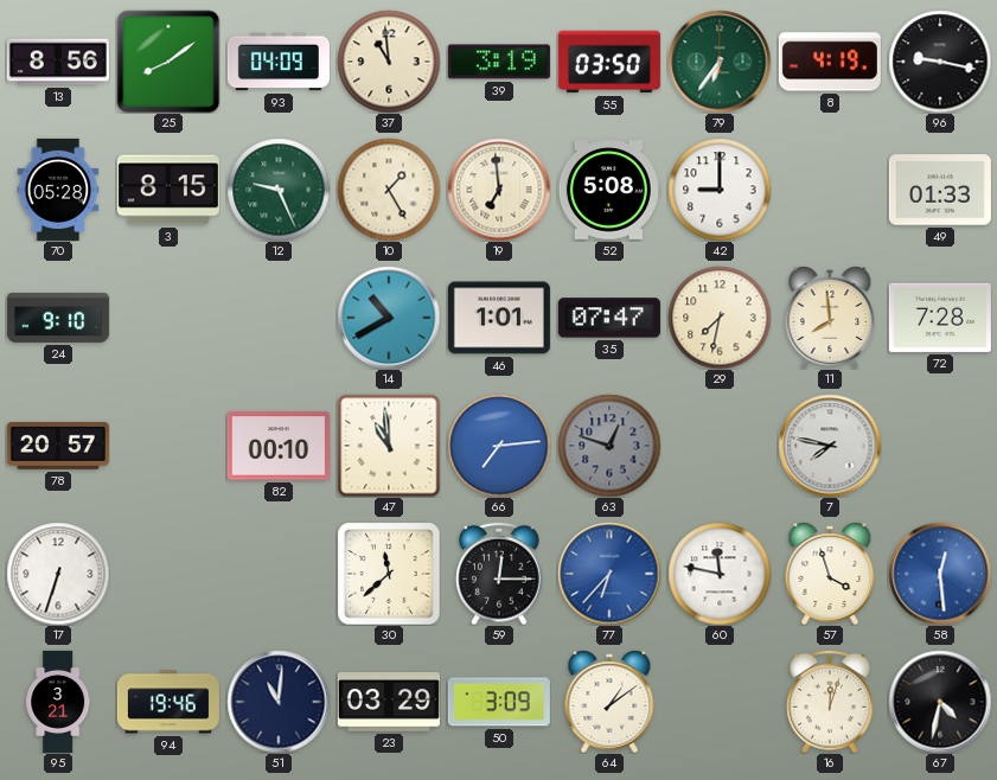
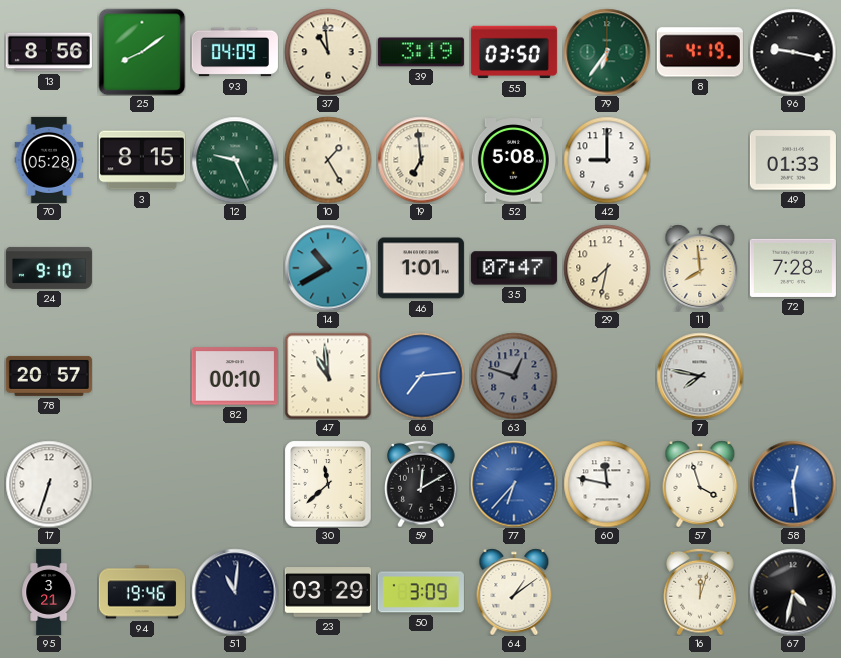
59: 12:15 -> 12:10 (421, 484)
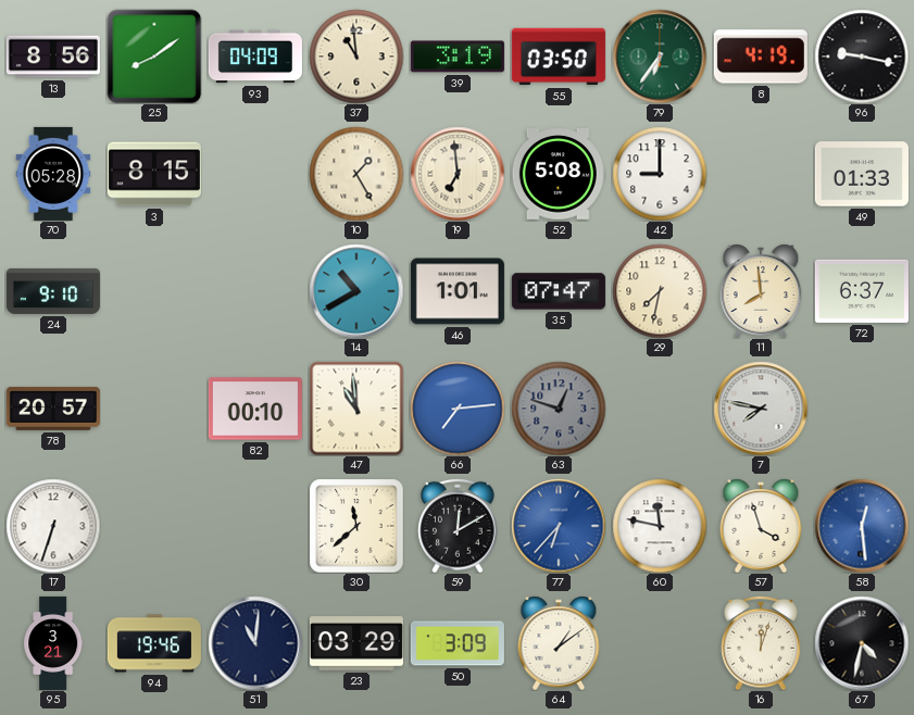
12: 9:26 -> none (235, 160)
72: 7:28 -> 6:37 (862, 291)
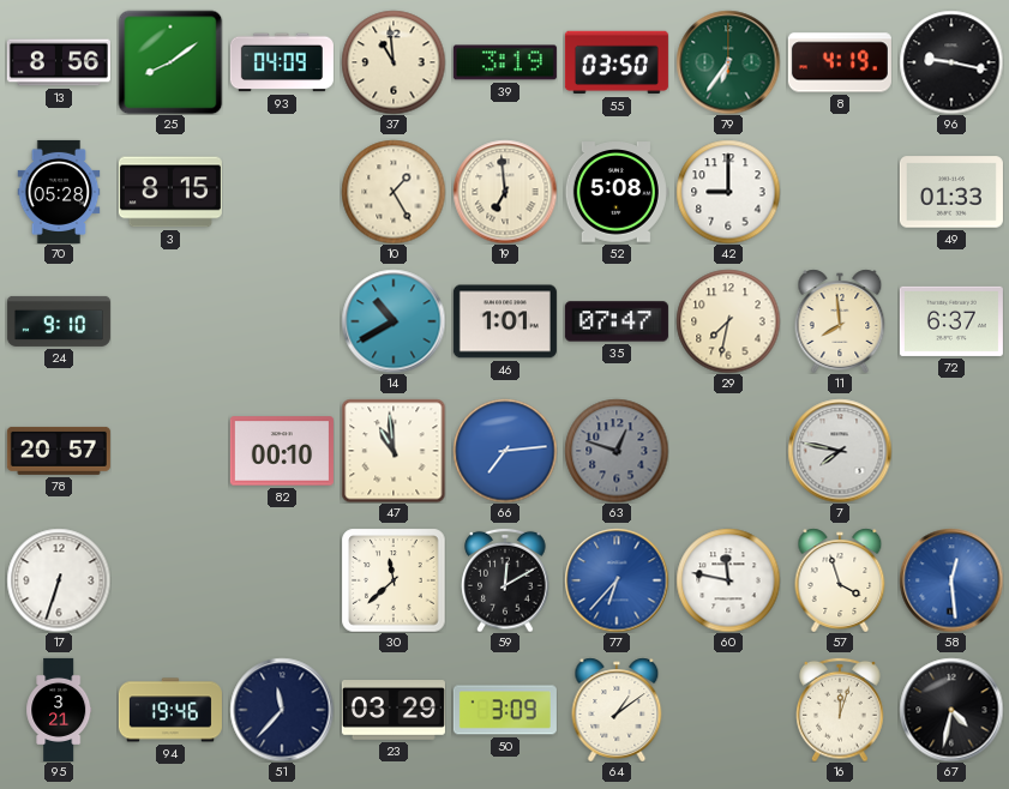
51: 11:01 -> 11:37 (282, 710)
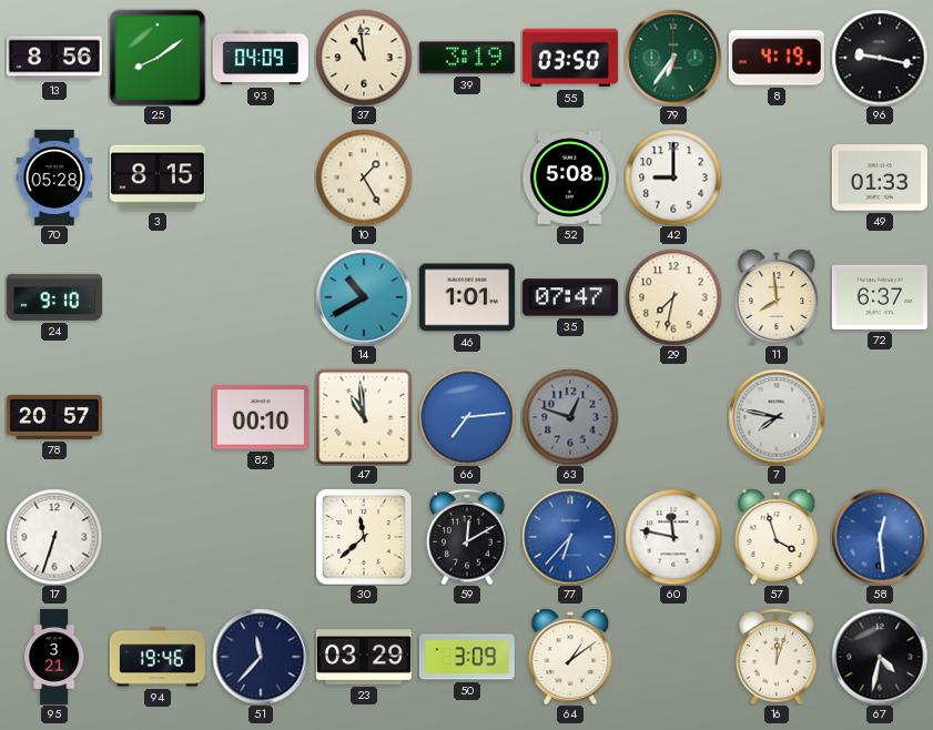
19: 6:59 -> none (505, 192)
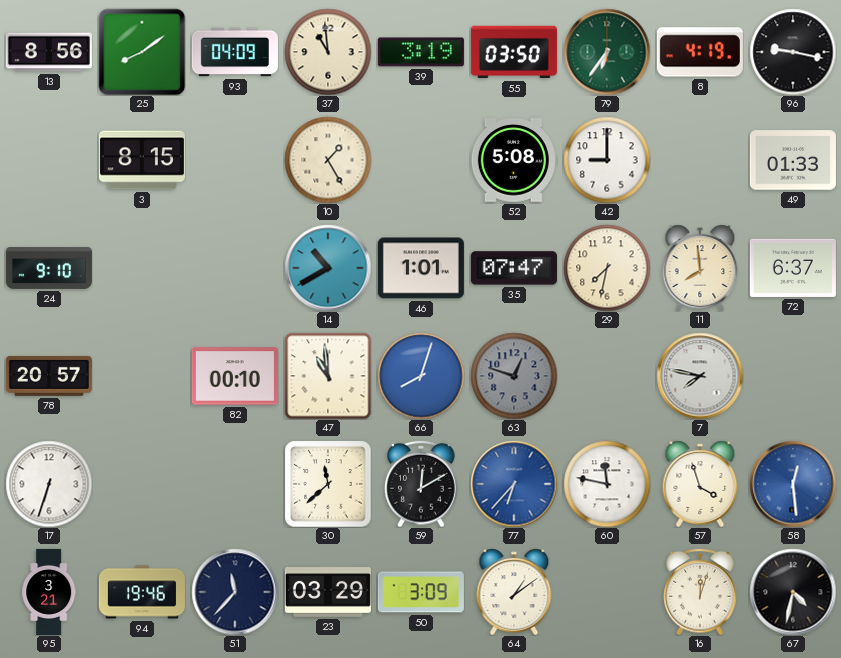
70: 05:28 -> none (54, 178)
66: 7:14 -> 8:03 (421, 376)
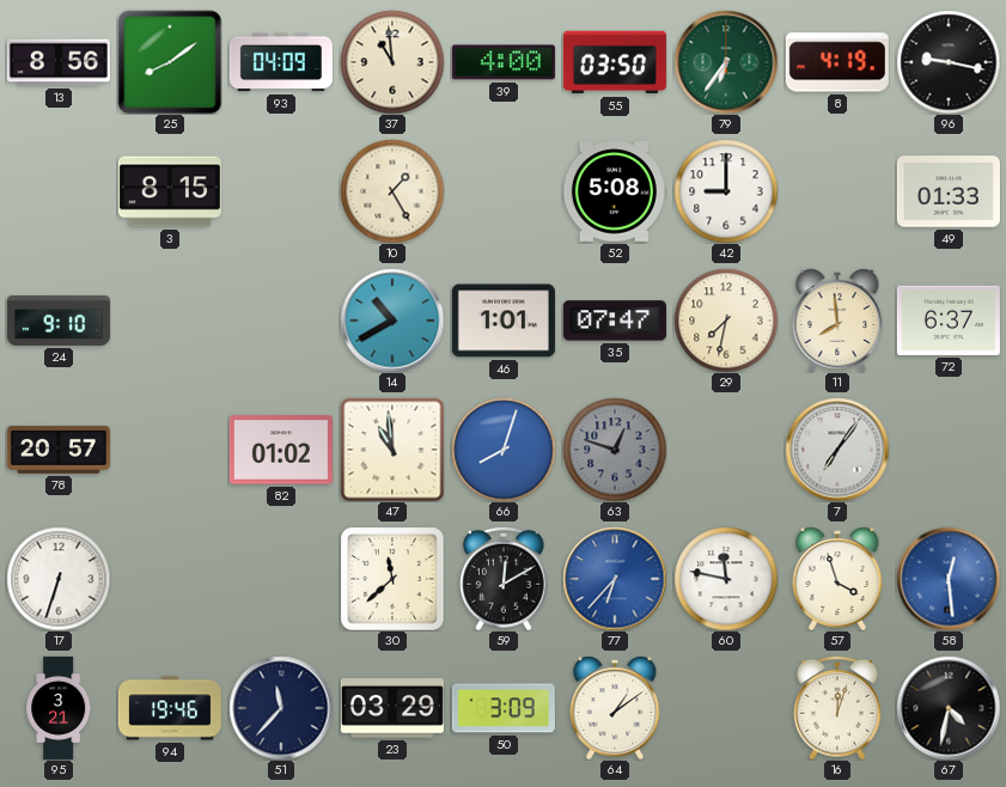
39: 3:19 -> 4:00 (504, 62)
82: 00:10 -> 01:02 (281, 450)
7: 7:47 -> 7:06 (837, 450)
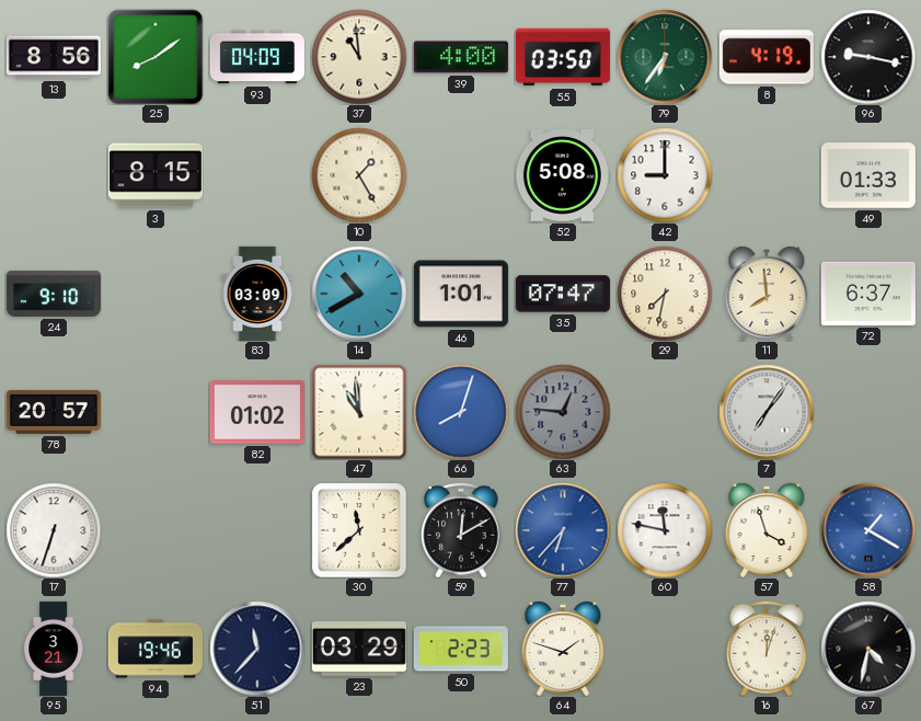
83: none -> 03:09 (257, 294)
63: 12:48 -> 12:46 (563, 412)
58: 12:29 -> 1:20 (868, 530)
50: 3:09 -> 2:23 (461, 649)
64: 1:09 -> 1:48 (563, 649)
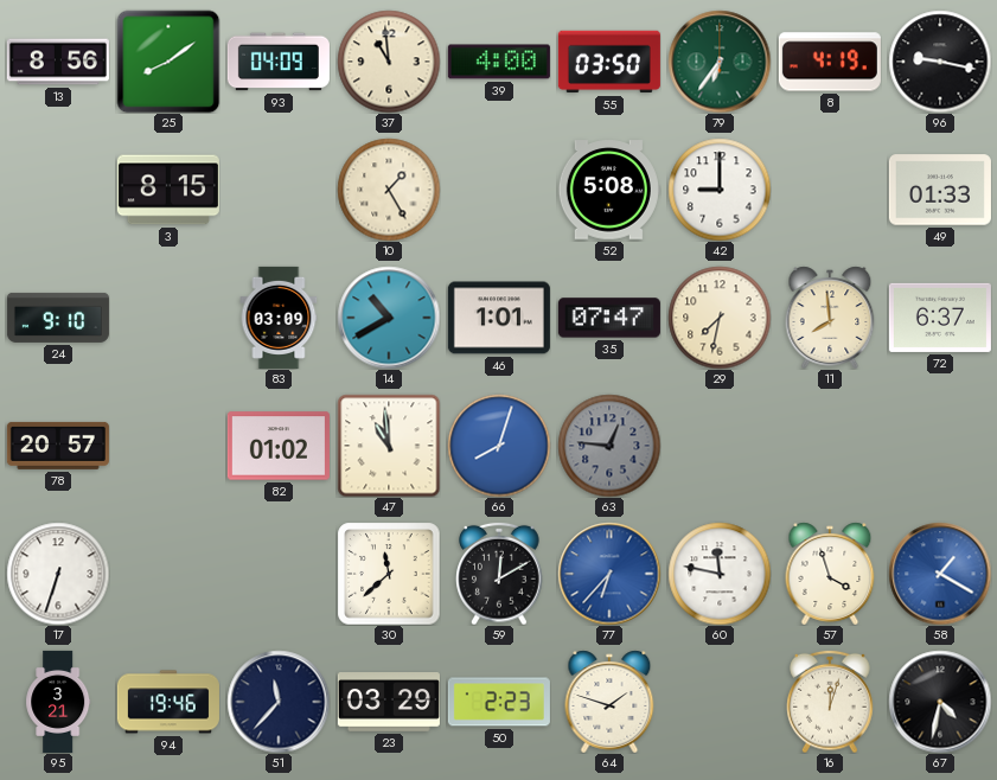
7: 7:06 -> none (767, 412)
